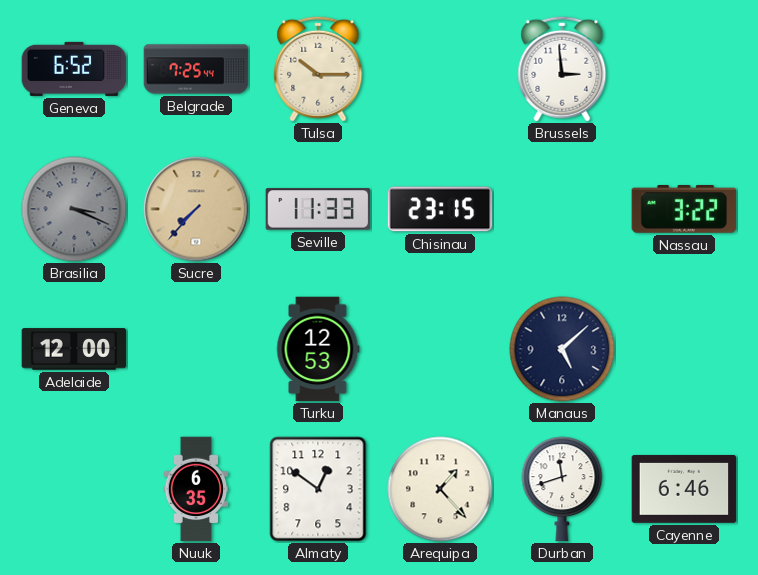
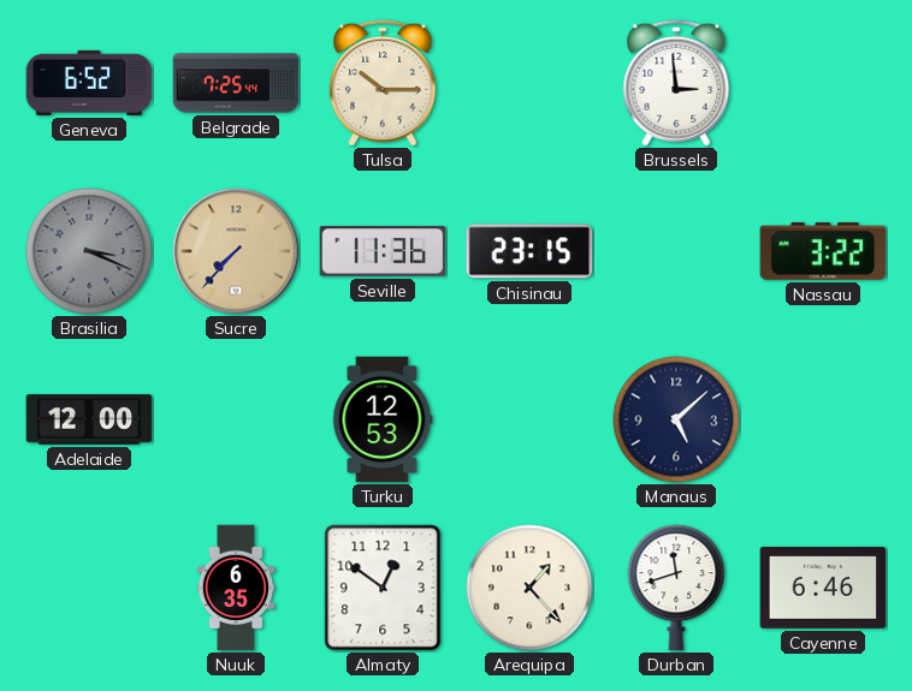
Seville: 11:33 -> 11:36 (383, 251)
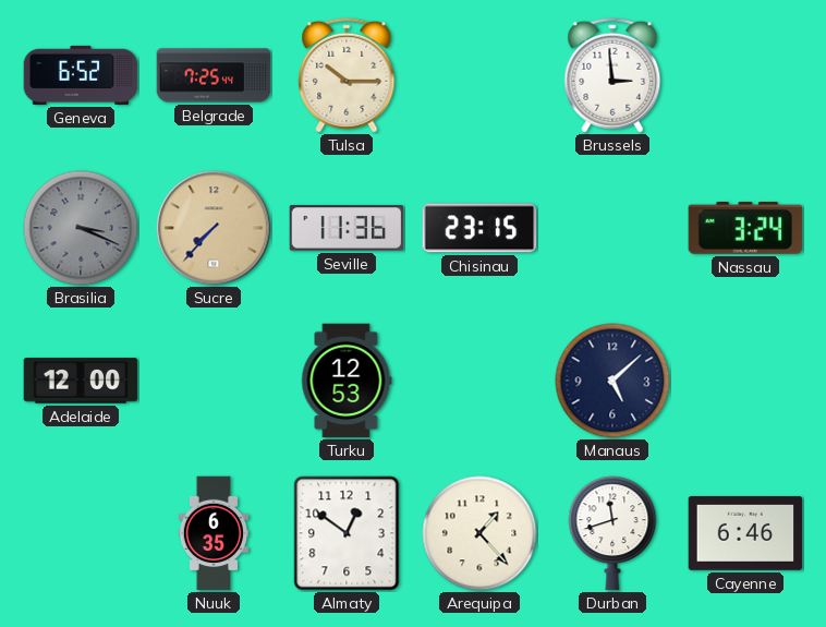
Nassau: 3:22 -> 3:24 (745, 228)
